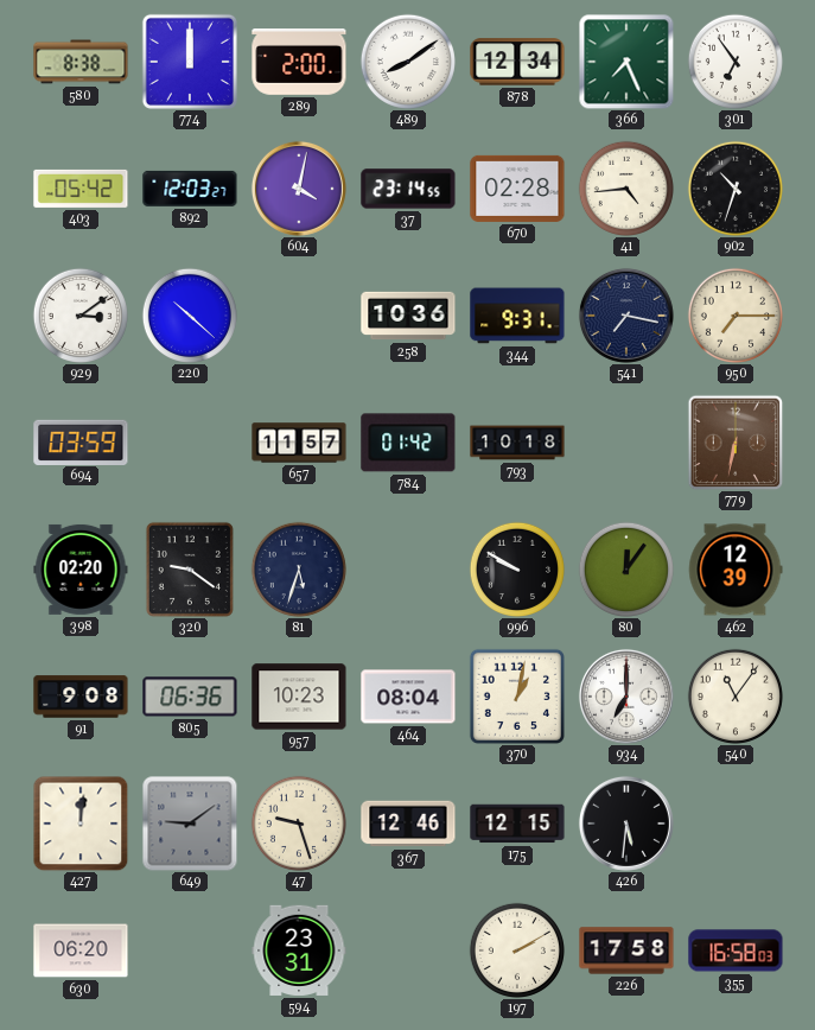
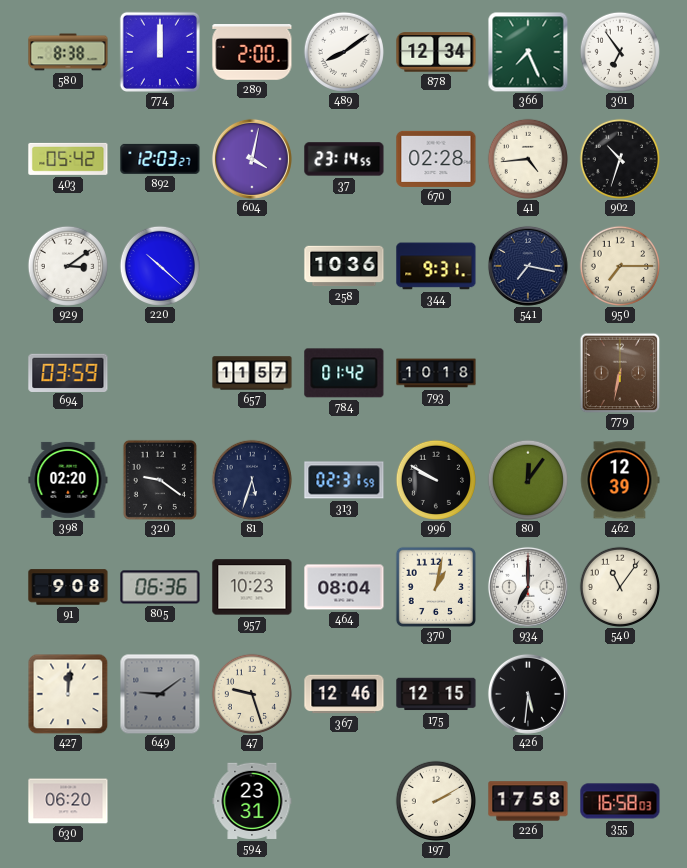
313: none -> 02:31 (344, 480)
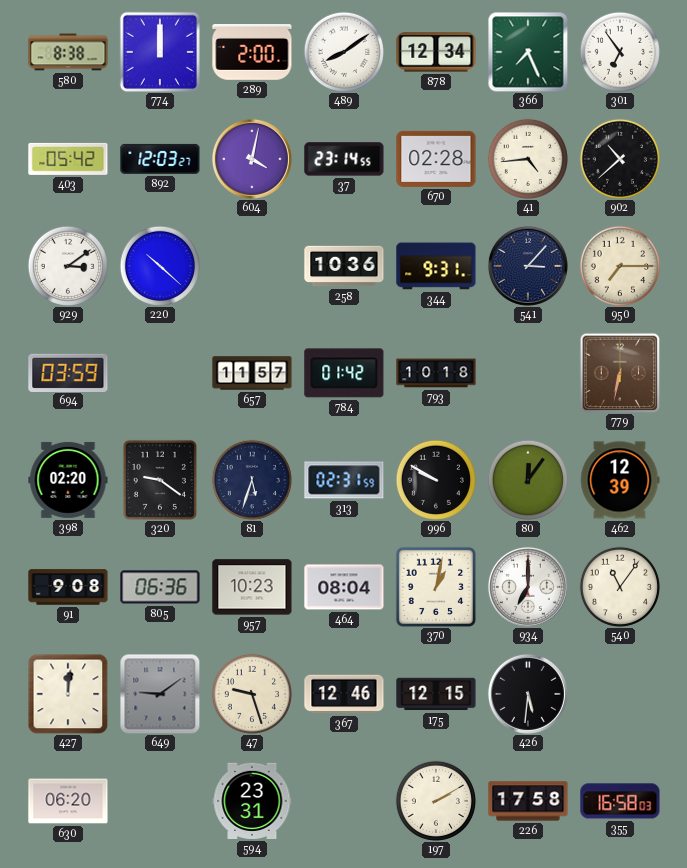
902: 10:33 -> 10:38 (619, 158)
541: 7:17 -> 3:07 (528, 266)
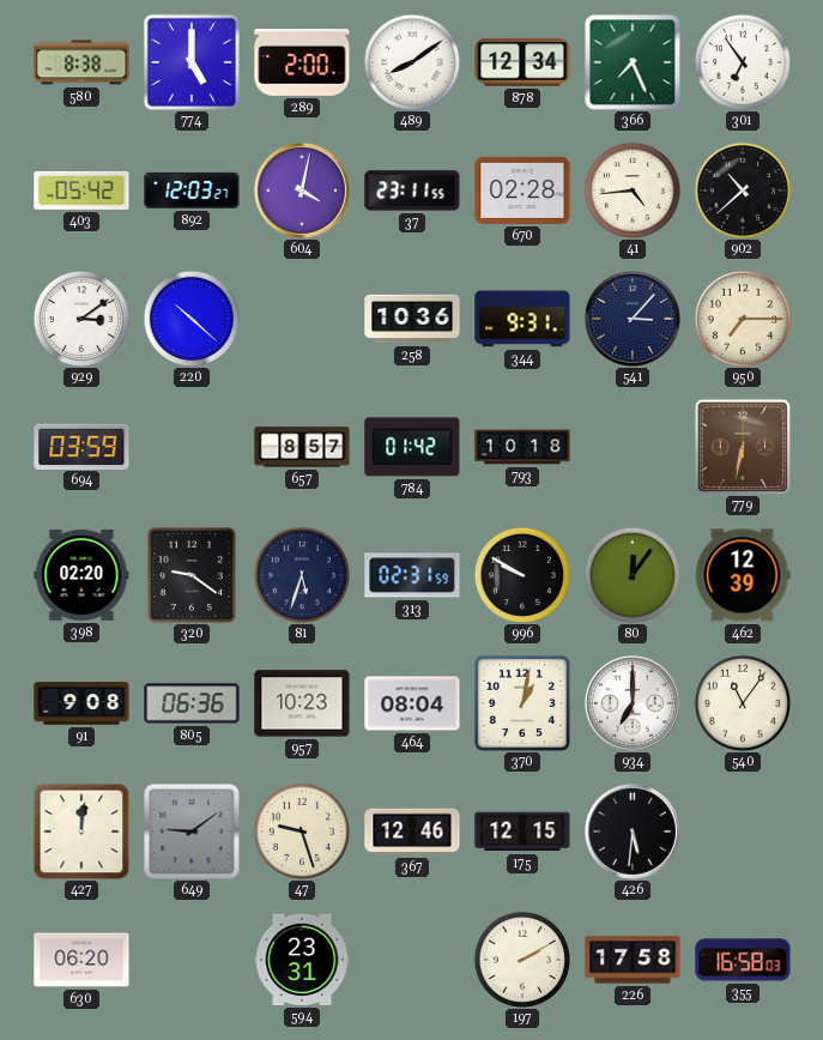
774: 12:00 -> 5:00 (192, 62)
37: 23:14 -> 23:11 (412, 191)
657: 11:57 -> 8:57 (302, 447)
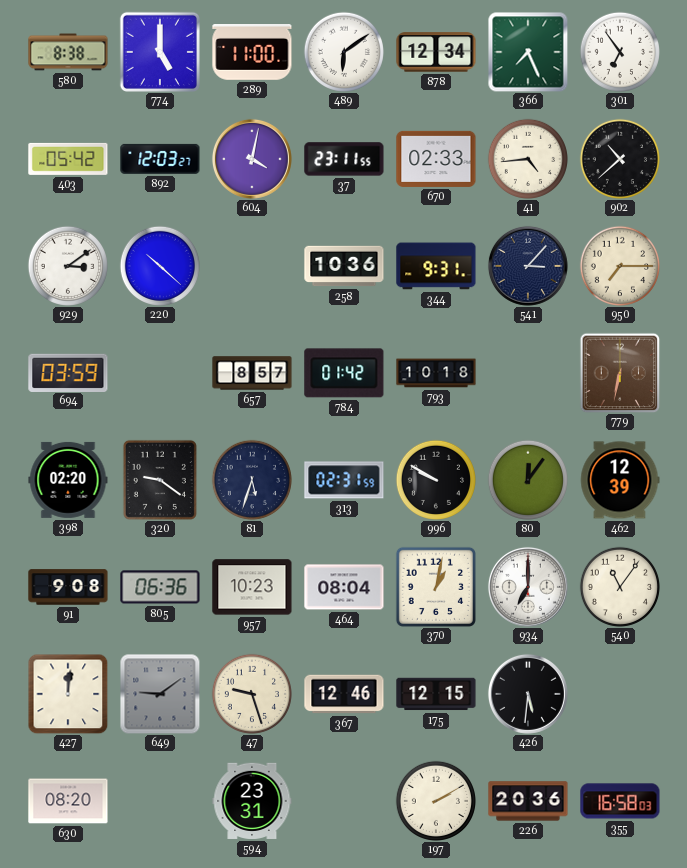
289: 2:00 -> 11:00 (252, 53)
489: 8:09 -> 6:09 (343, 51)
670: 02:28 -> 02:33 (436, 159)
630: 06:20 -> 08:20 (68, 801)
226: 17:58 -> 20:36 (528, 801)
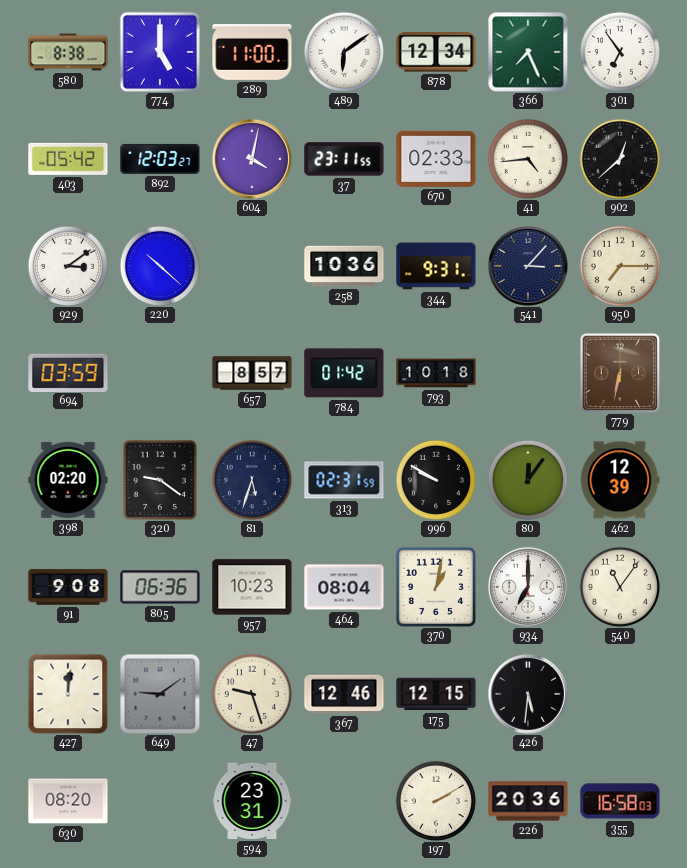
902: 10:38 -> 12:38 (619, 158)
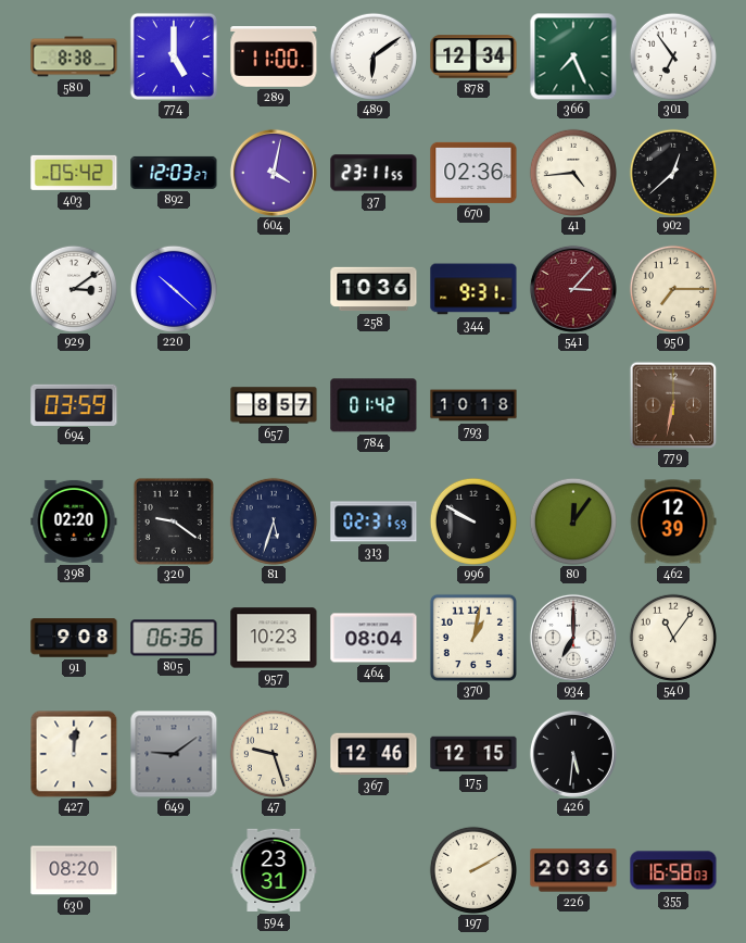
670: 02:33 -> 02:36 (473, 173)
541 dial: navy -> burgundy (573, 289)
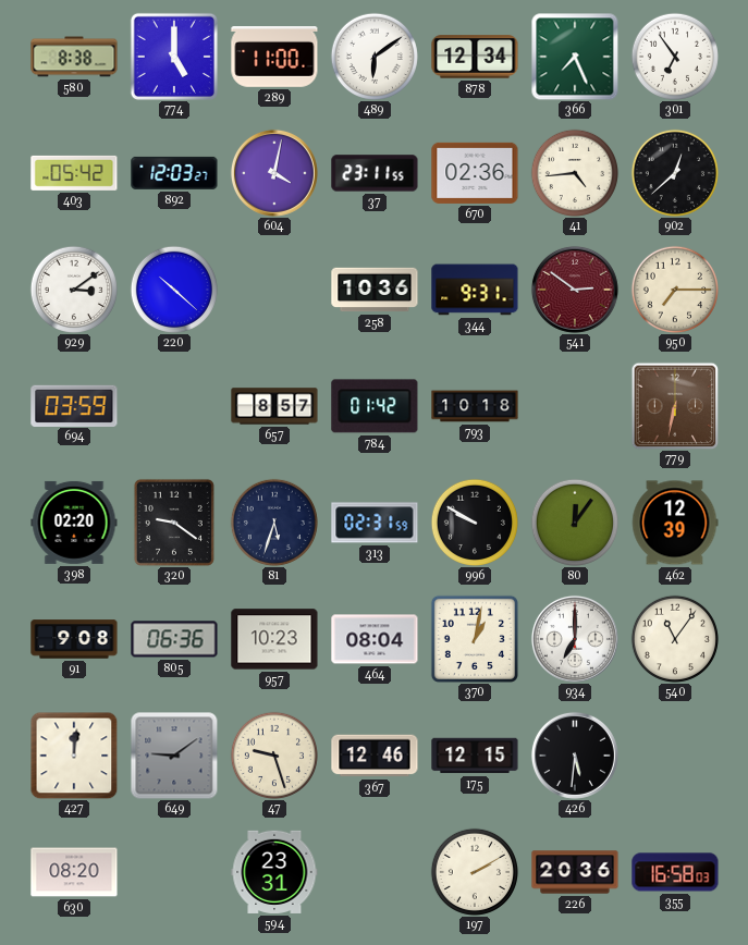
541: 3:07 -> 2:51 (575, 290)
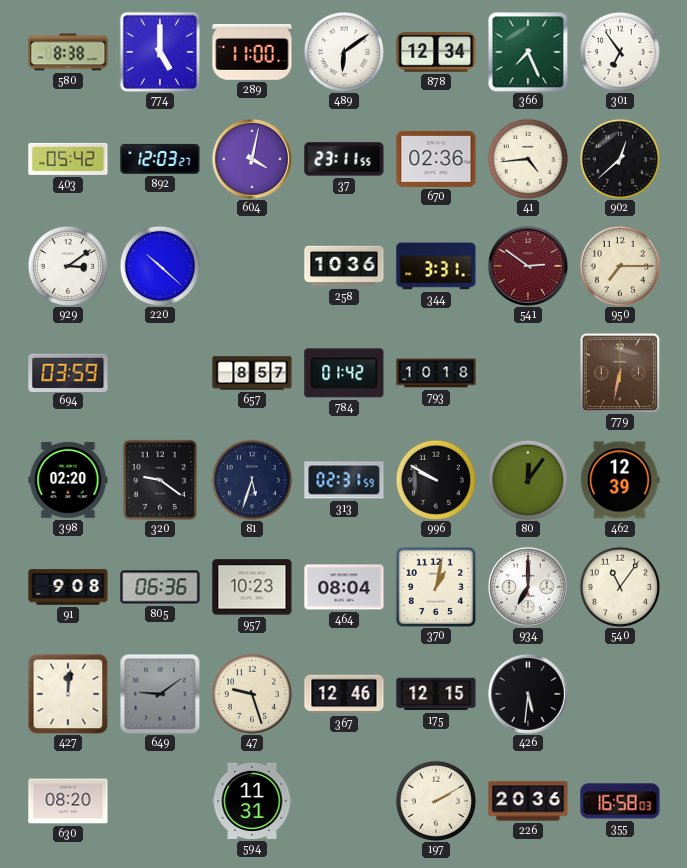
344: 9:31 -> 3:31 (436, 266)
594: 23:31 -> 11:31 (252, 801)
